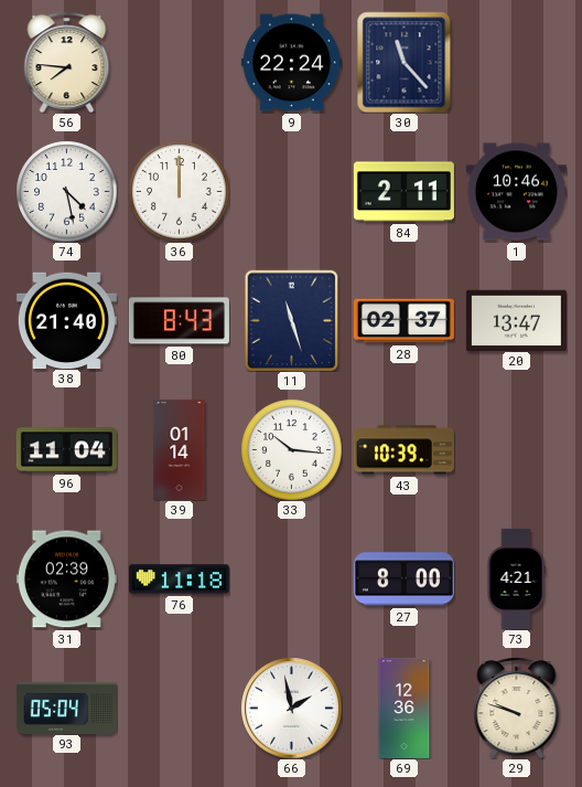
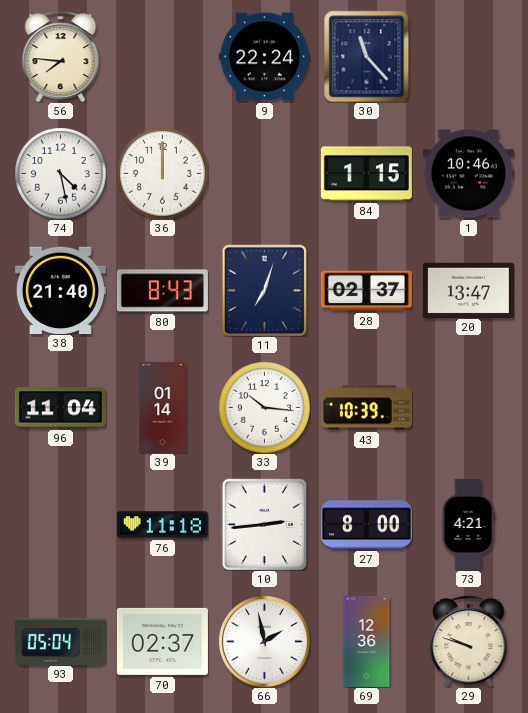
84: 2:11 -> 1:15 (366, 174)
11: 11:27 -> 7:03 (265, 290)
31: 02:39 -> none (66, 579)
10: none -> 2:44 (265, 524)
70: none -> 02:37 (162, 641)
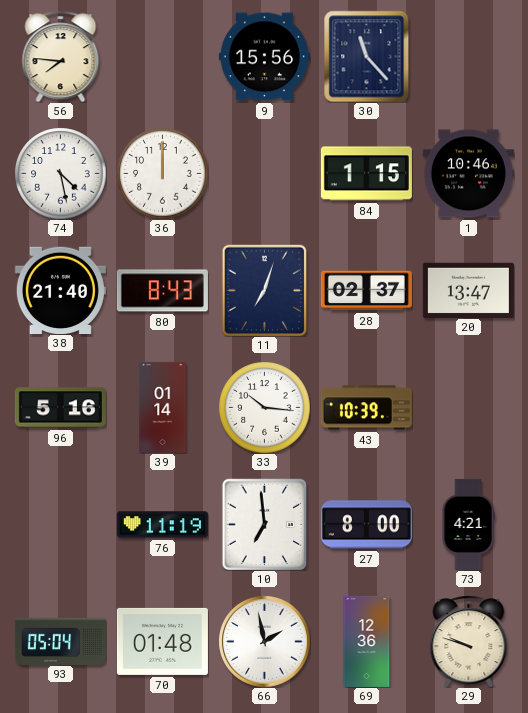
9: 22:24 -> 15:56 (264, 57)
96: 11:04 -> 5:16 (60, 408)
76: 11:18 -> 11:19 (162, 525)
10: 2:44 -> 6:59 (265, 524)
70: 02:37 -> 01:48 (162, 641)
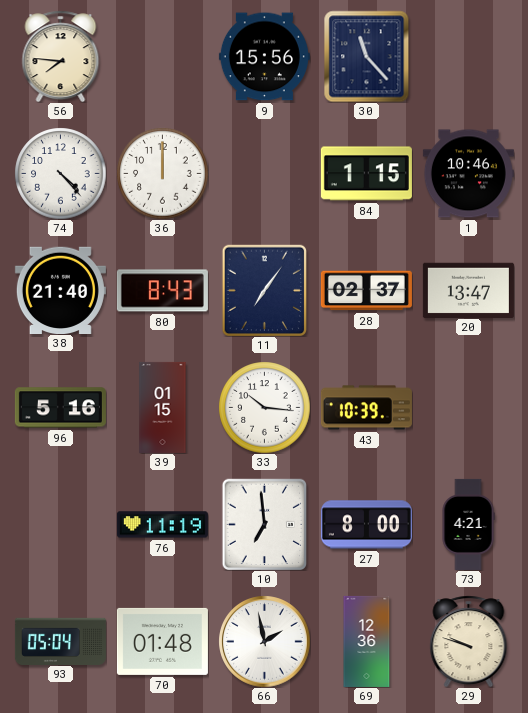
74: 4:28 -> 4:23 (60, 173)
11: 7:03 -> 7:06 (265, 290)
39: 01:14 -> 01:15 (163, 407)
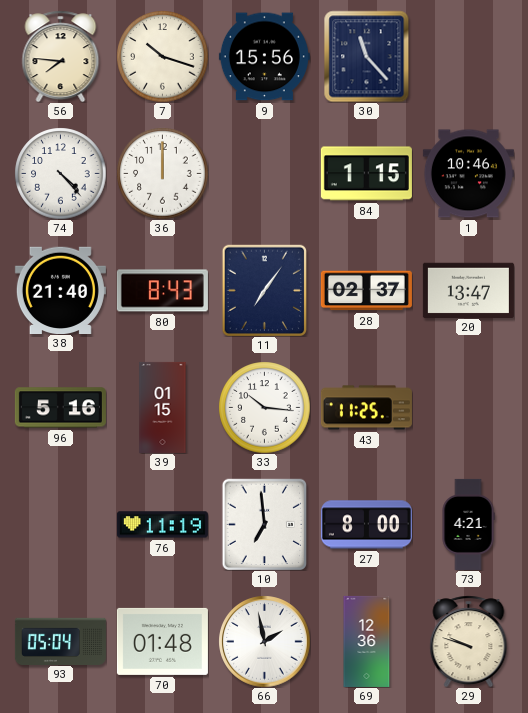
7: none -> 10:18 (162, 56)
43: 10:39 -> 11:25 (366, 408)
